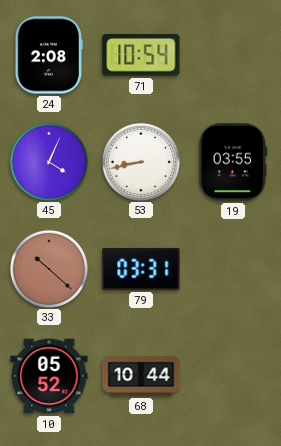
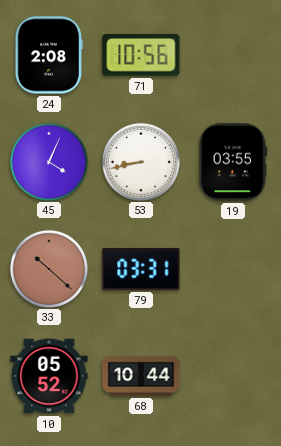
71: 10:54 -> 10:56 (141, 55)
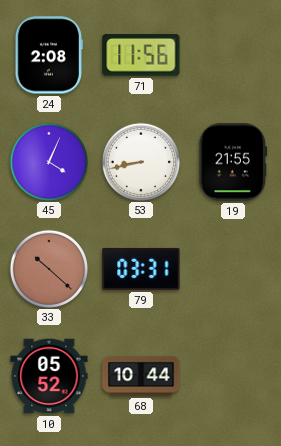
71: 10:56 -> 11:56 (141, 55)
19: 03:55 -> 21:55 (233, 162)
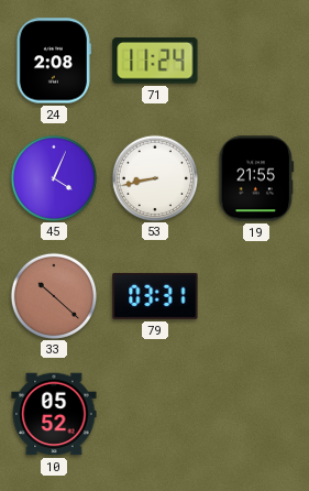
71: 11:56 -> 11:24 (155, 61)
68: 10:44 -> none (141, 376)
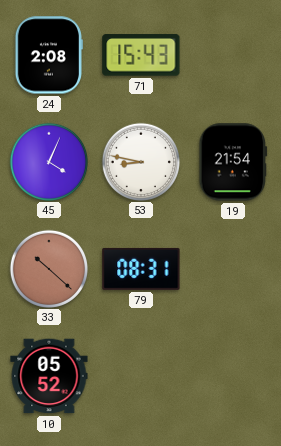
71: 11:24 -> 15:43 (141, 55)
53: 8:43 -> 8:47 (140, 161)
19: 21:55 -> 21:54 (233, 162)
79: 03:31 -> 08:31 (141, 269)
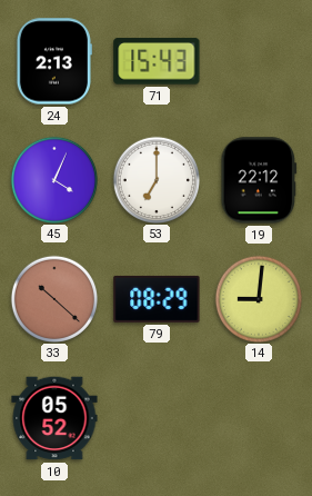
24: 2:08 -> 2:13 (54, 61)
53: 8:47 -> 7:00 (155, 179)
19: 21:54 -> 22:12 (259, 180)
79: 08:31 -> 08:29 (157, 299)
14: none -> 9:01 (258, 298)
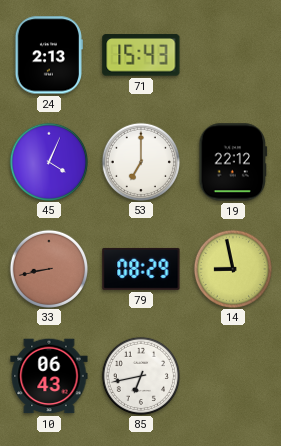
33: 10:22 -> 8:43 (48, 268)
14: 9:01 -> 8:58 (232, 268)
10: 05:52 -> 06:43 (49, 376)
85: none -> 6:43 (140, 375)
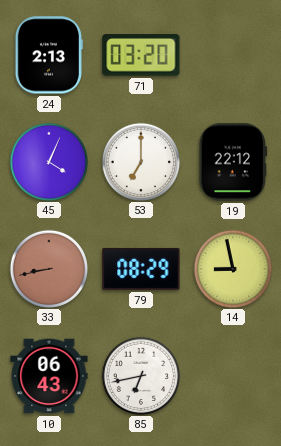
71: 15:43 -> 03:20 (141, 55)
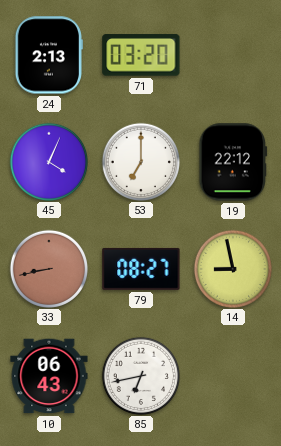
79: 08:29 -> 08:27 (141, 269)
